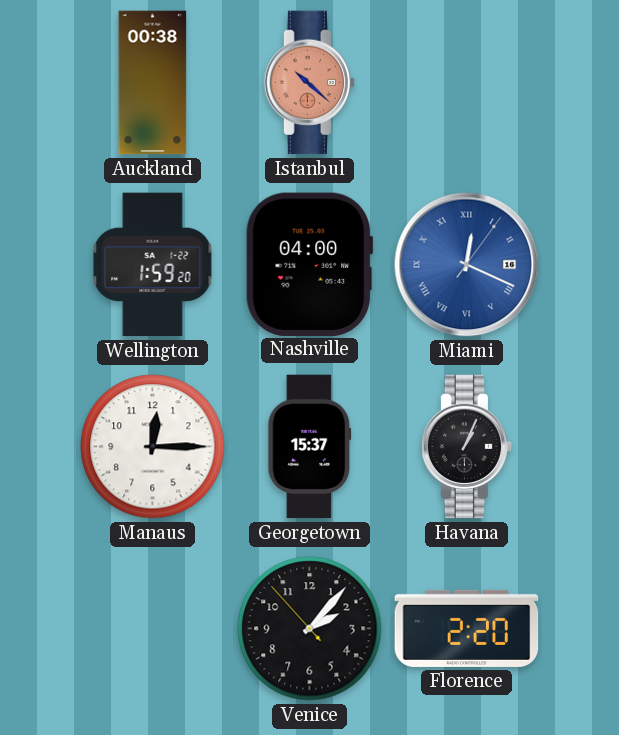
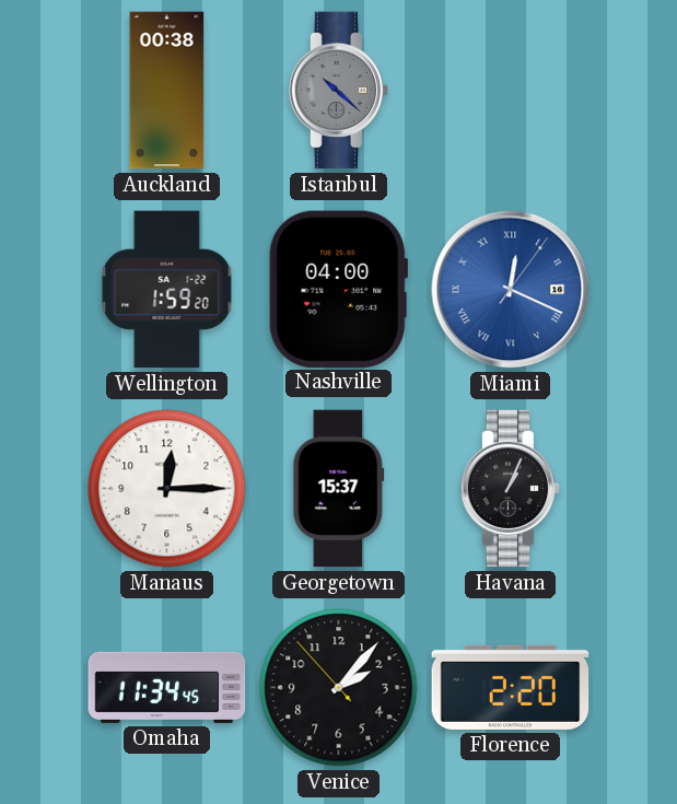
Istanbul dial: salmon -> grey (339, 91)
Omaha: none -> 11:34 (167, 687)
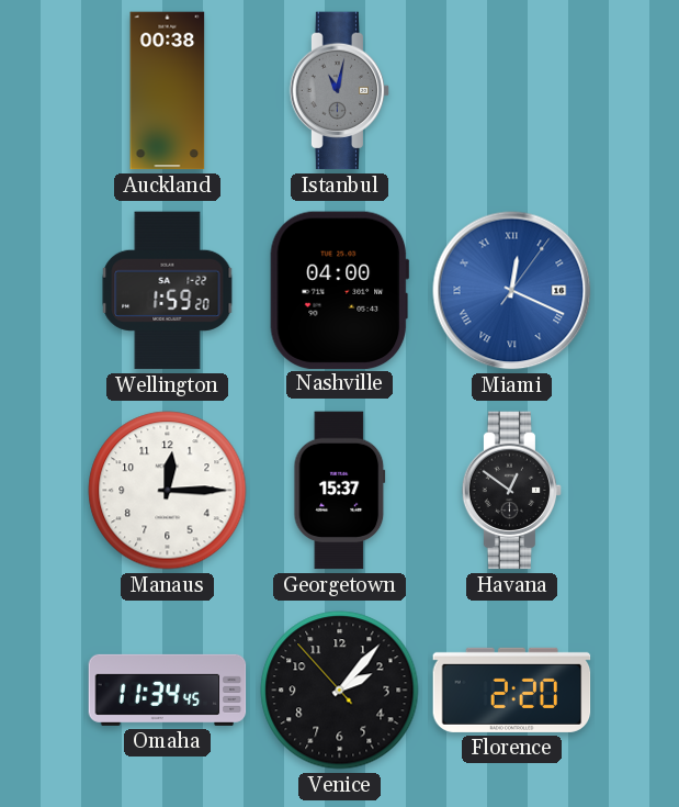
Istanbul: 10:22 -> 11:02 (340, 91)
Havana: 1:04 -> 12:51 (512, 491)
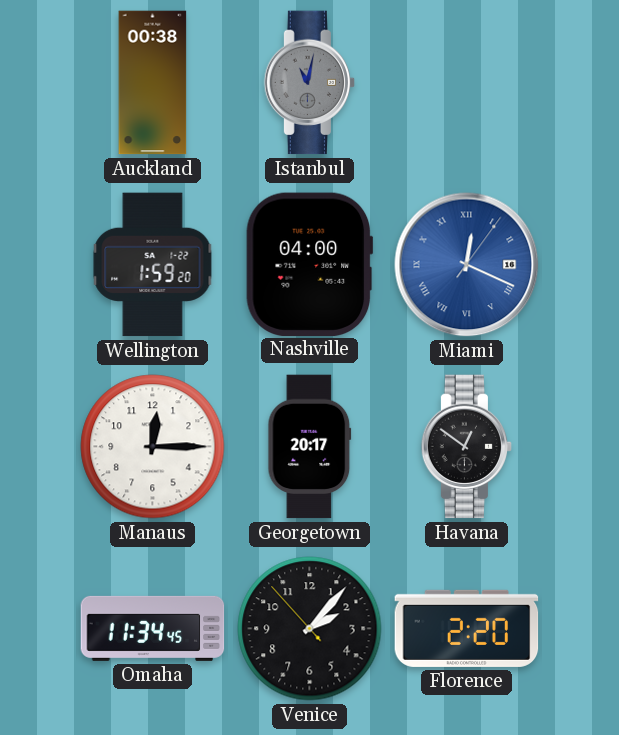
Georgetown: 15:37 -> 20:17 (310, 447)
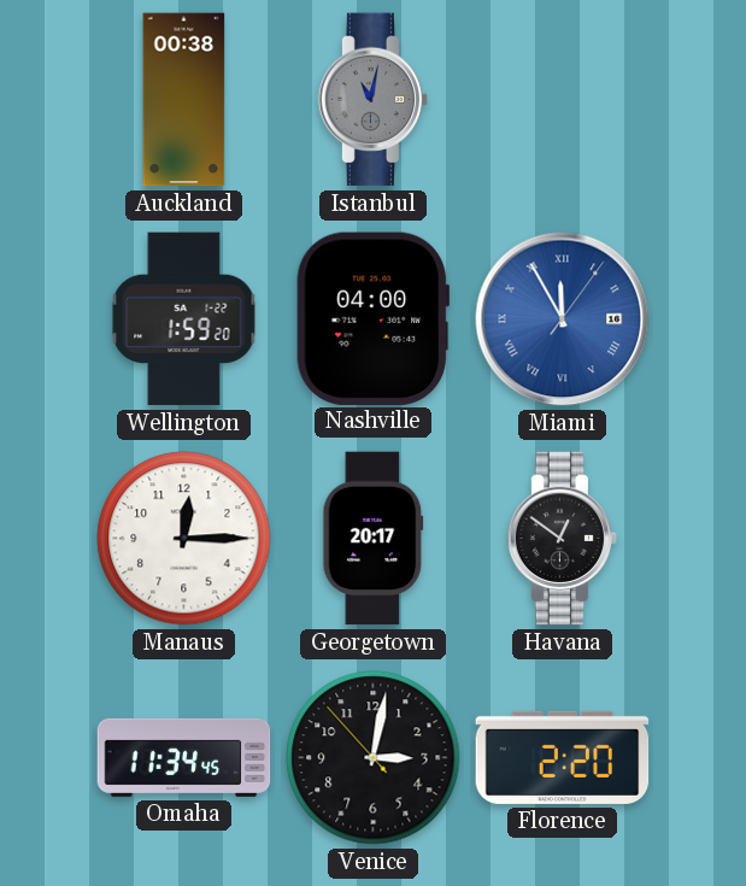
Miami: 12:19 -> 11:55 (563, 319)
Venice: 2:06 -> 3:01 (374, 758)
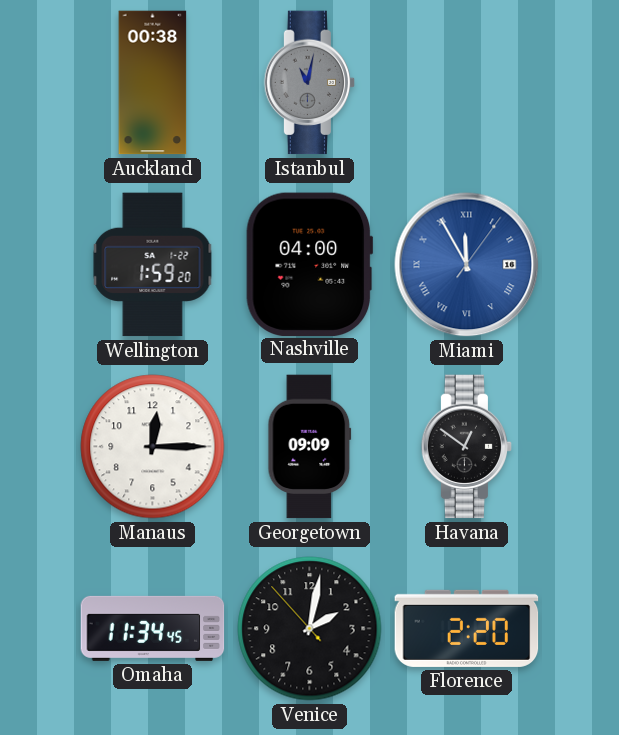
Georgetown: 20:17 -> 09:09 (310, 447)
Venice: 3:01 -> 2:01 (310, 629)
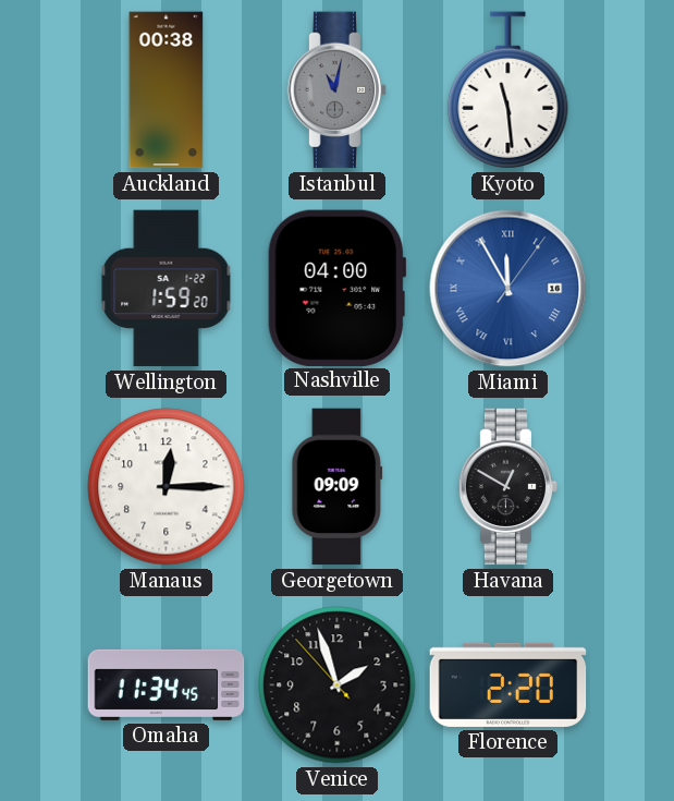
Kyoto: none -> 11:29 (508, 90)
Havana: 12:51 -> 12:50 (508, 487)
Venice: 2:01 -> 1:56 (338, 685)
